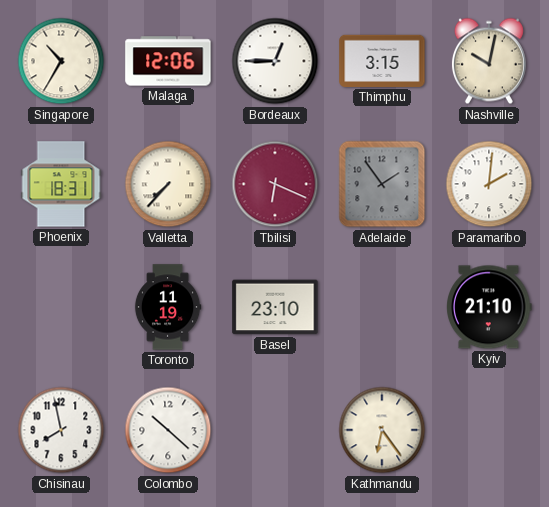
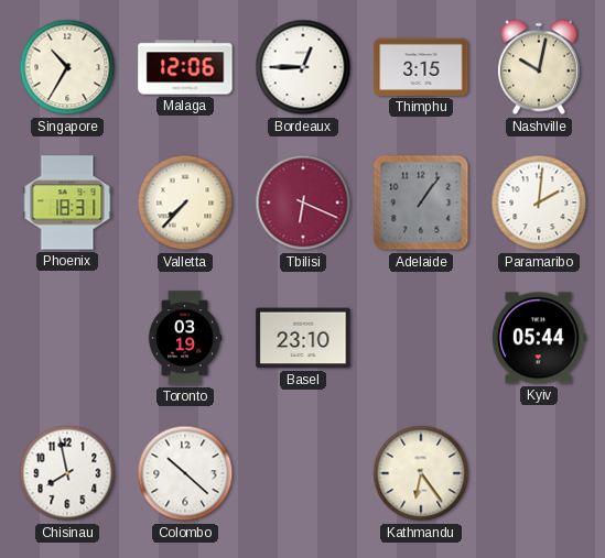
Adelaide: 1:54 -> 1:06 (421, 203)
Toronto: 11:19 -> 03:19 (185, 338)
Kyiv: 21:10 -> 05:44 (540, 338)
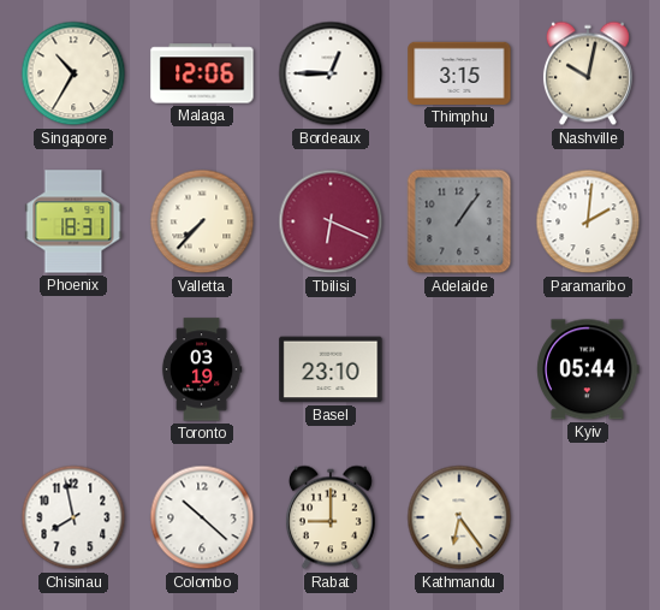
Rabat: none -> 9:00 (331, 517)
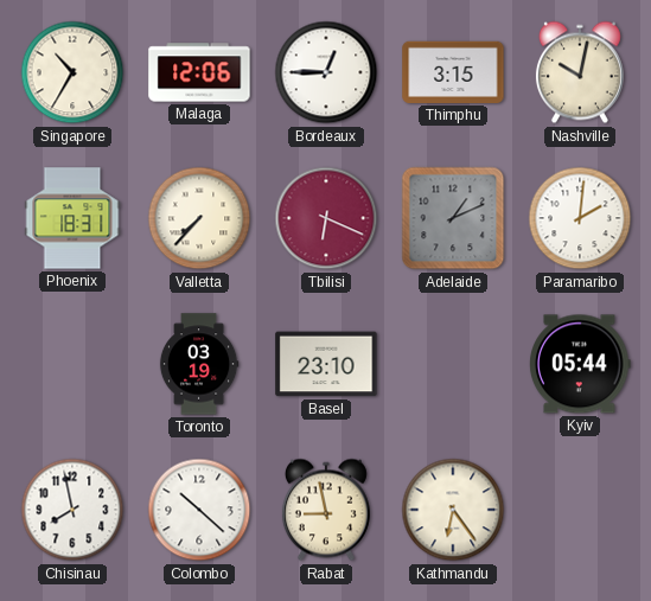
Adelaide: 1:06 -> 1:11 (453, 218)
Rabat: 9:00 -> 8:58 (326, 510)
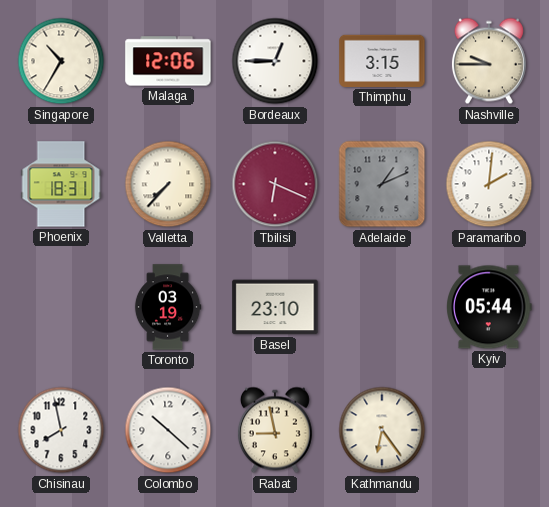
Nashville: 10:02 -> 9:45 (489, 61)
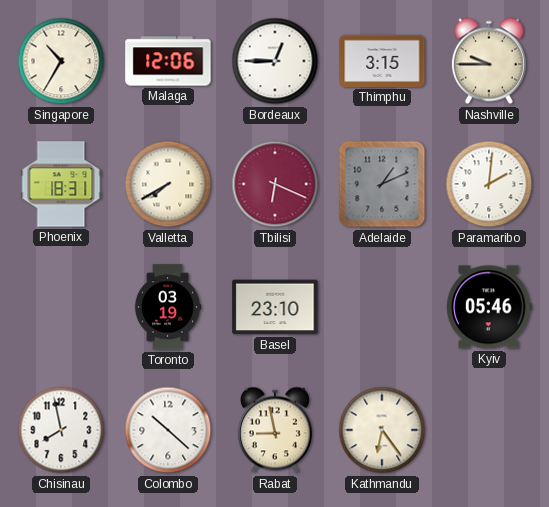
Valletta: 7:37 -> 7:40 (168, 184)
Kyiv: 05:44 -> 05:46 (490, 307)
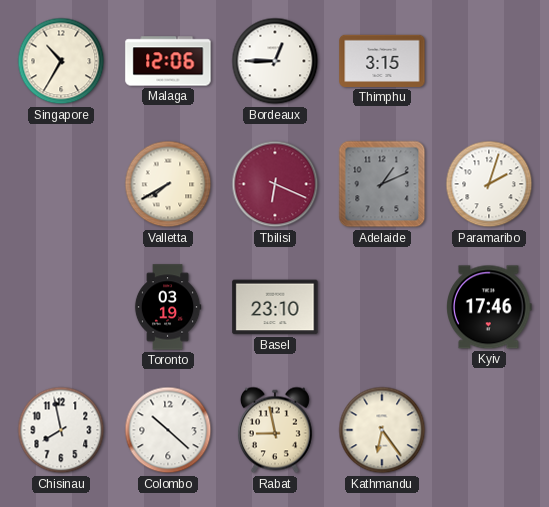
Nashville: 9:45 -> none (489, 61)
Phoenix: 18:31 -> none (61, 184)
Paramaribo: 2:01 -> 2:03 (489, 184)
Kyiv: 05:46 -> 17:46 (490, 307)
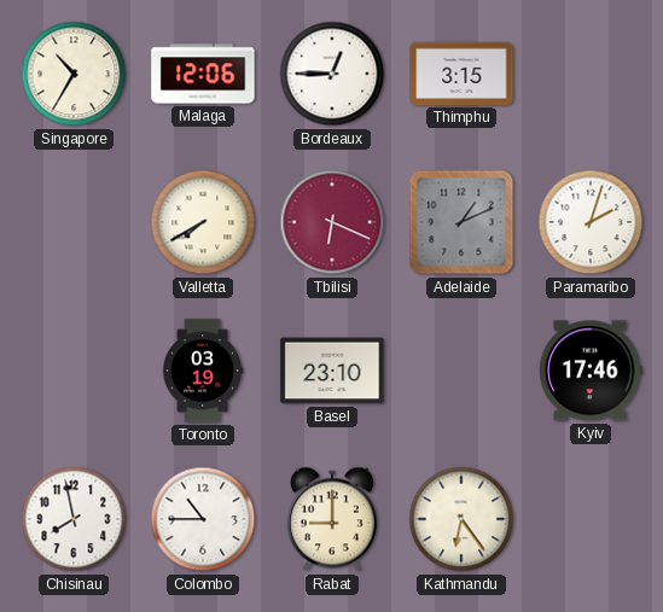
Colombo: 10:22 -> 10:45 (203, 519)
Rabat: 8:58 -> 9:00 (332, 519)
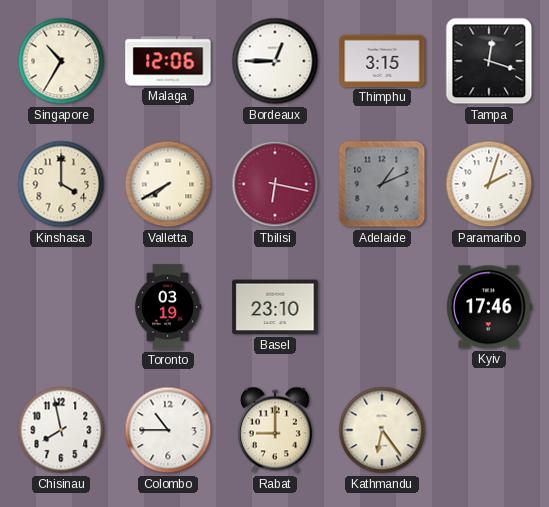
Tampa: none -> 12:18 (489, 61)
Kinshasa: none -> 4:00 (61, 184)
Tbilisi: 6:19 -> 6:17 (275, 184)
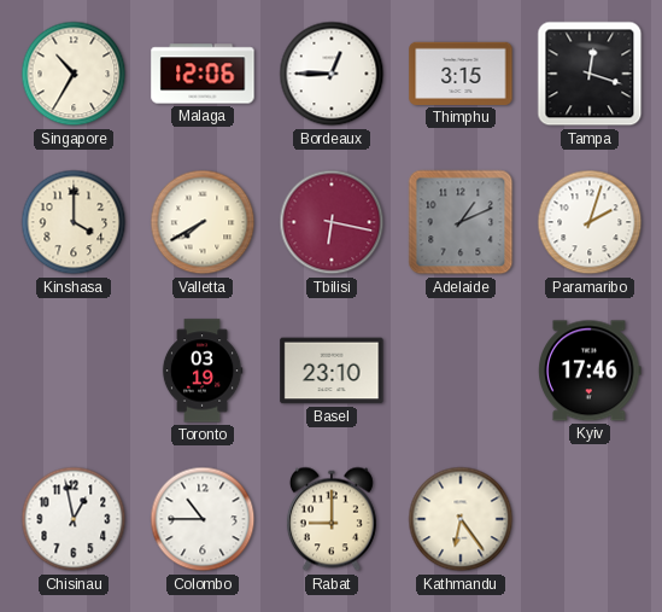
Chisinau: 7:58 -> 12:58 (74, 519)
